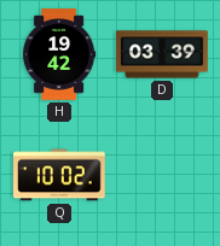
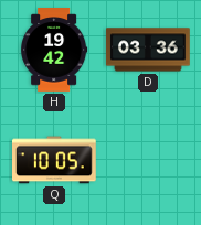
D: 03:39 -> 03:36 (148, 50)
Q: 10:02 -> 10:05 (55, 160)
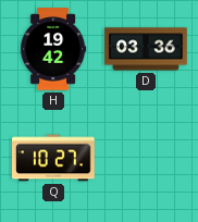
Q: 10:05 -> 10:27 (54, 158)
